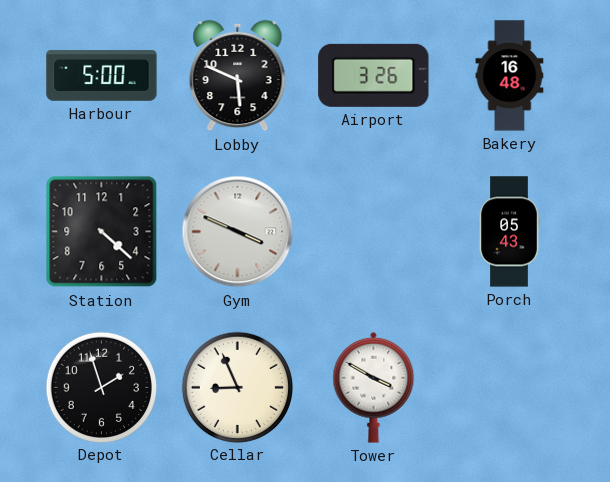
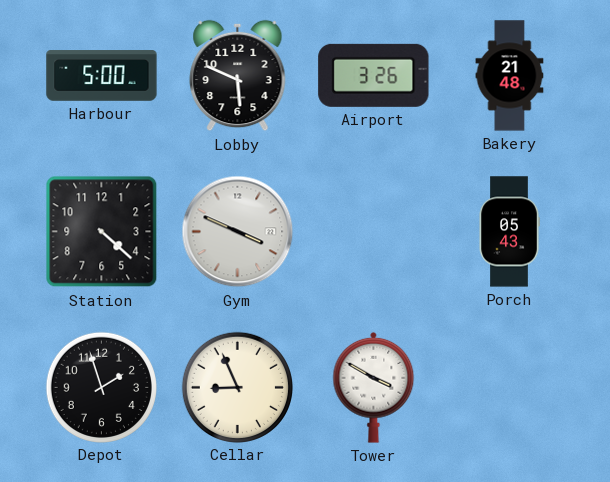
Bakery: 16:48 -> 21:48 (510, 76)
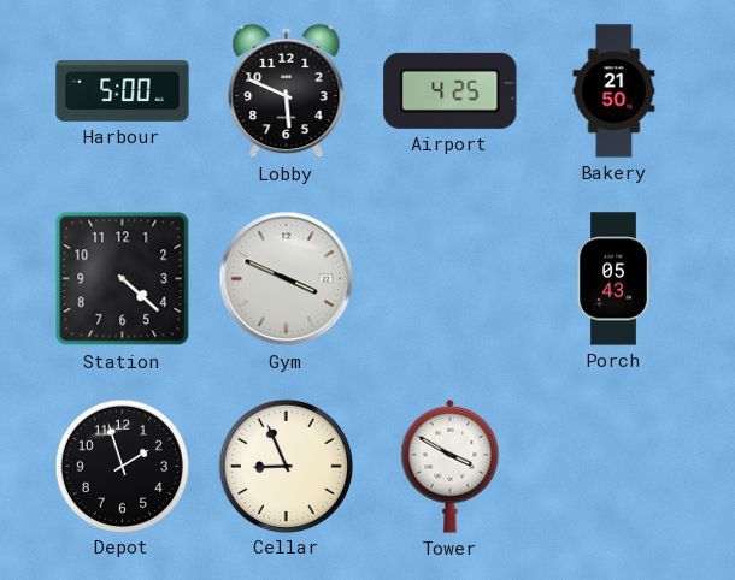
Airport: 3:26 -> 4:25 (451, 90)
Bakery: 21:48 -> 21:50 (615, 91)
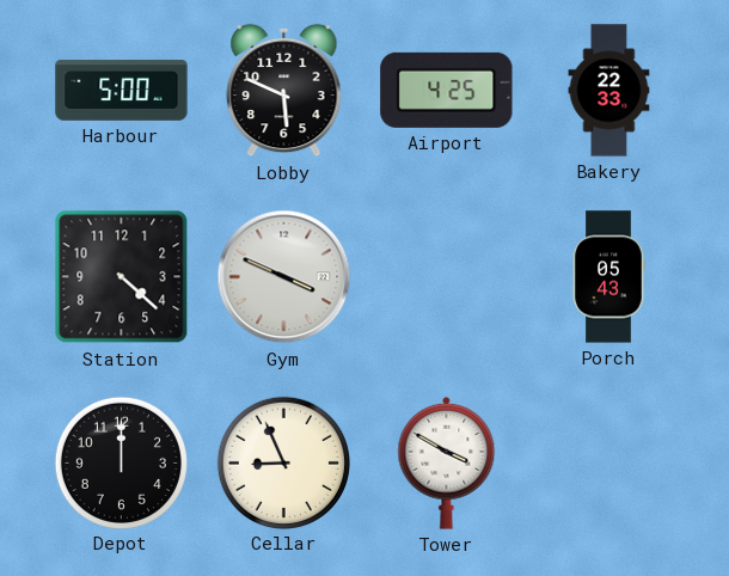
Bakery: 21:50 -> 22:33 (609, 91)
Depot: 1:57 -> 12:00 (121, 462)
